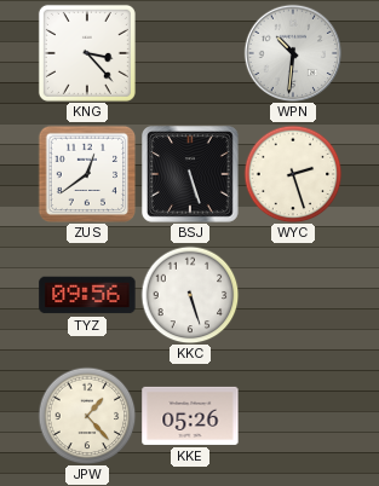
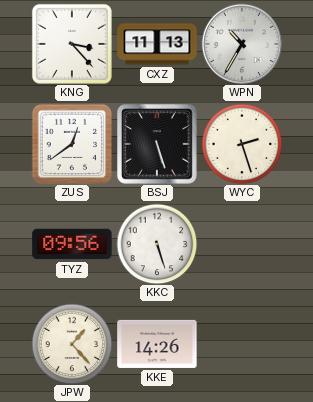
CXZ: none -> 11:13 (157, 44)
WPN: 10:31 -> 10:35 (241, 43)
KKE: 05:26 -> 14:26 (157, 344)
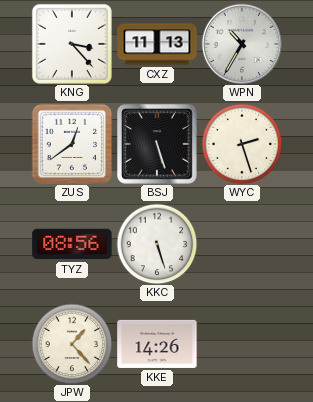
TYZ: 09:56 -> 08:56 (72, 244)
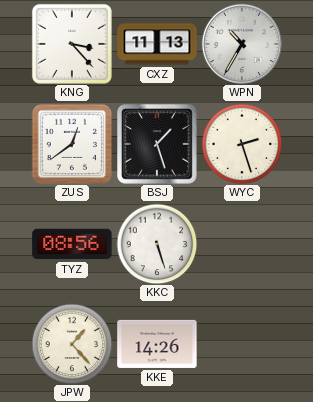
BSJ: 5:27 -> 1:27 (157, 144)
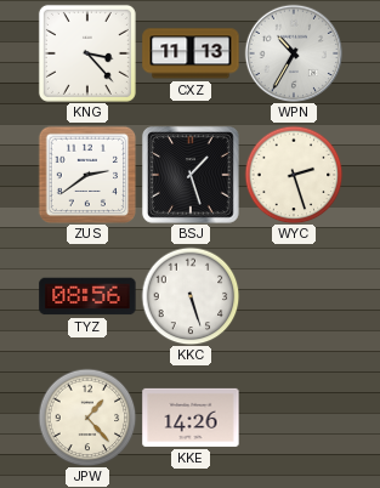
ZUS: 12:39 -> 2:39 (87, 175)
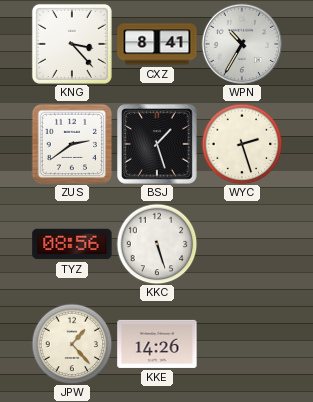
CXZ: 11:13 -> 8:41 (157, 44)
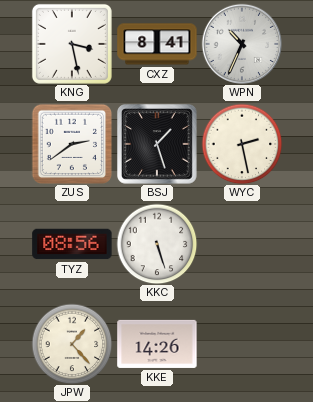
KNG: 3:23 -> 3:28 (72, 44)
WPN: 10:35 -> 10:34 (241, 43)
WYC: 2:27 -> 2:28 (242, 144)
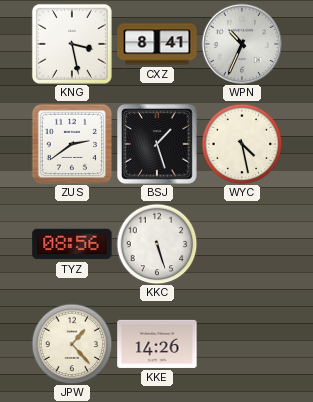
WYC: 2:28 -> 4:28 (242, 144)
